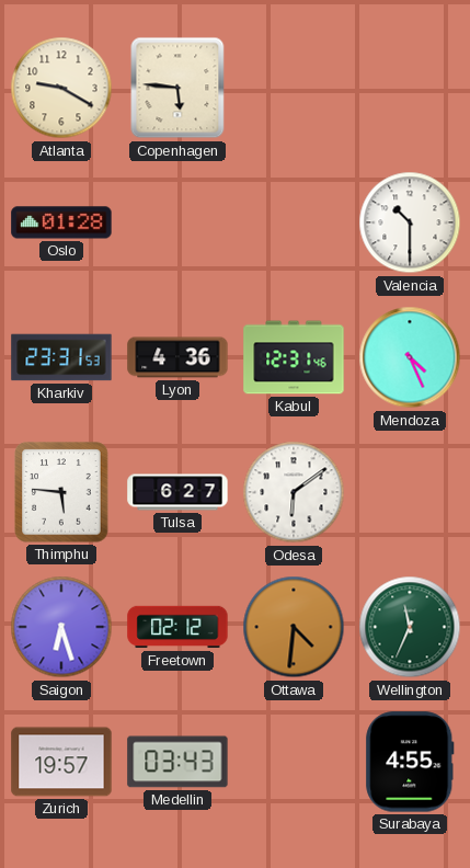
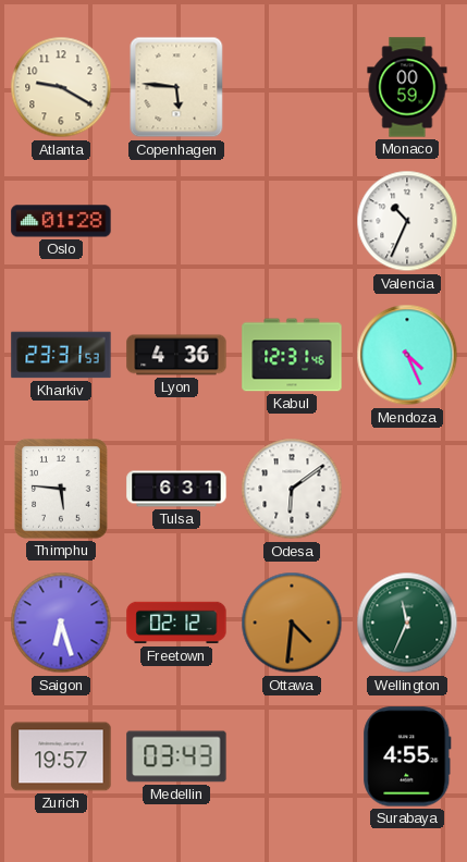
Monaco: none -> 00:59 (407, 87)
Valencia: 10:30 -> 10:34 (407, 221)
Tulsa: 6:27 -> 6:31 (176, 489)
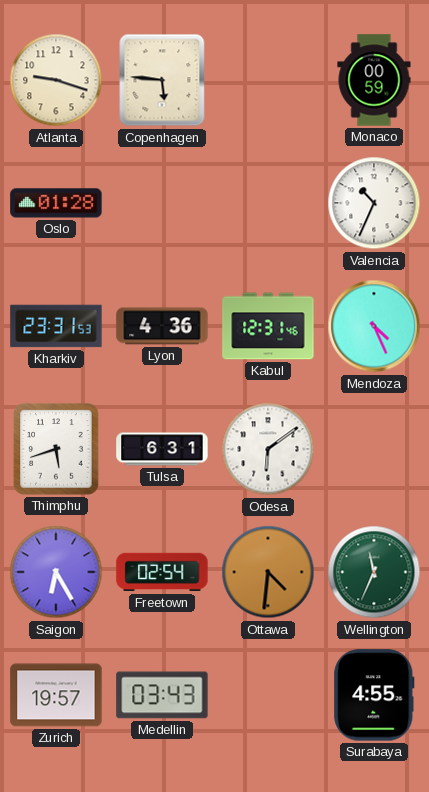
Atlanta: 9:20 -> 9:18 (56, 80)
Thimphu: 5:46 -> 5:42 (56, 449)
Saigon: 6:27 -> 6:25 (56, 572)
Freetown: 02:12 -> 02:54 (162, 572)
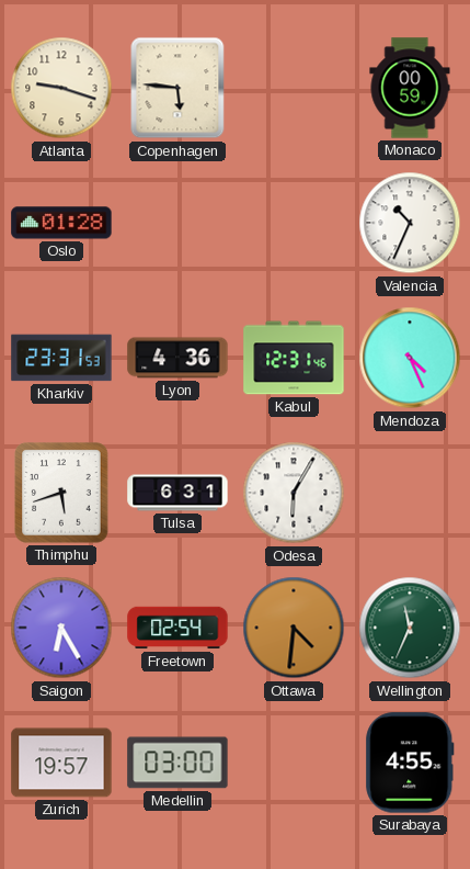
Odesa: 6:09 -> 6:05 (294, 493)
Medellin: 03:43 -> 03:00 (177, 763)
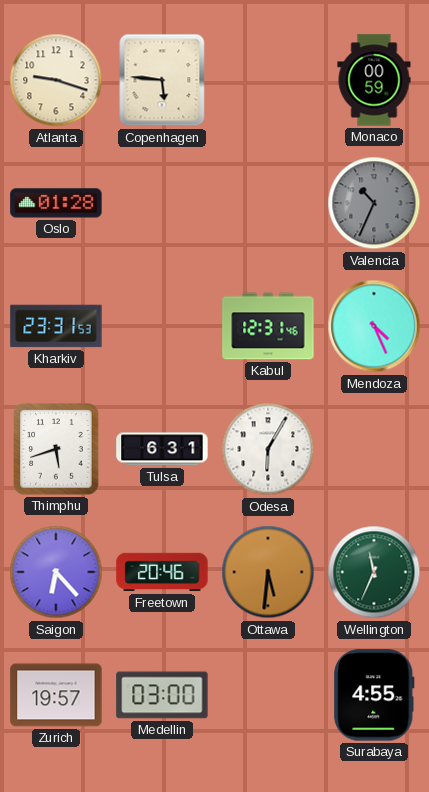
Valencia dial: white -> grey (374, 203)
Lyon: 4:36 -> none (177, 358)
Saigon: 6:25 -> 6:23 (56, 572)
Freetown: 02:54 -> 20:46 (162, 572)
Ottawa: 4:31 -> 5:31 (268, 572)
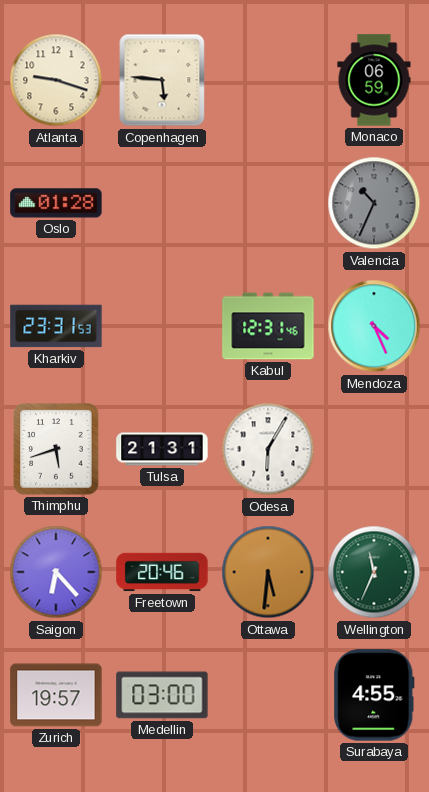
Monaco: 00:59 -> 06:59 (374, 80)
Tulsa: 6:31 -> 21:31 (162, 449)
